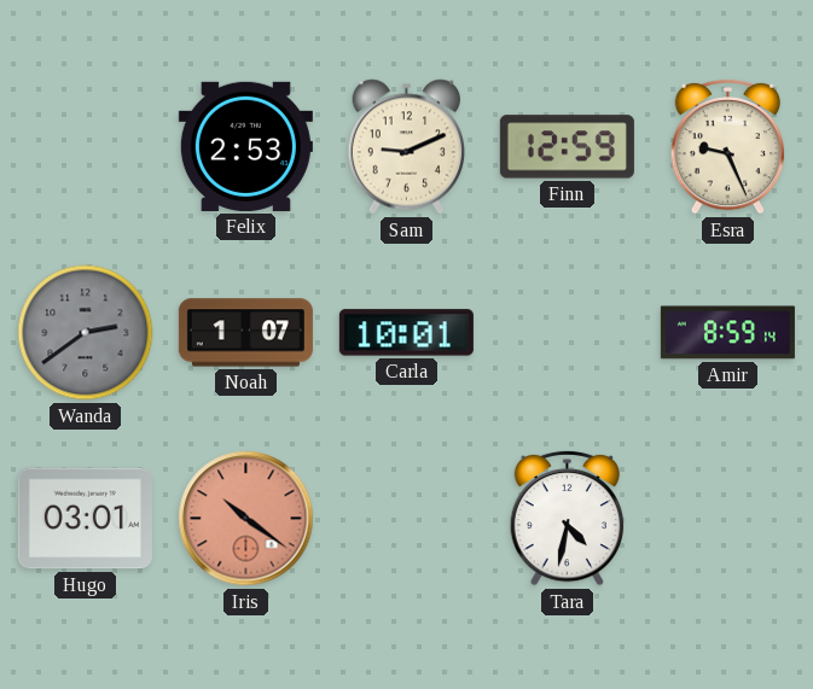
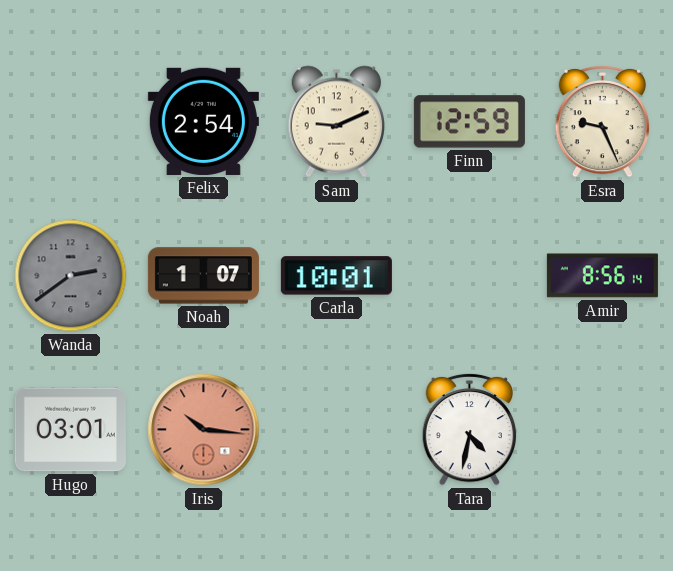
Felix: 2:53 -> 2:54 (203, 121)
Amir: 8:59 -> 8:56 (602, 276)
Iris: 10:21 -> 10:16 (204, 430)
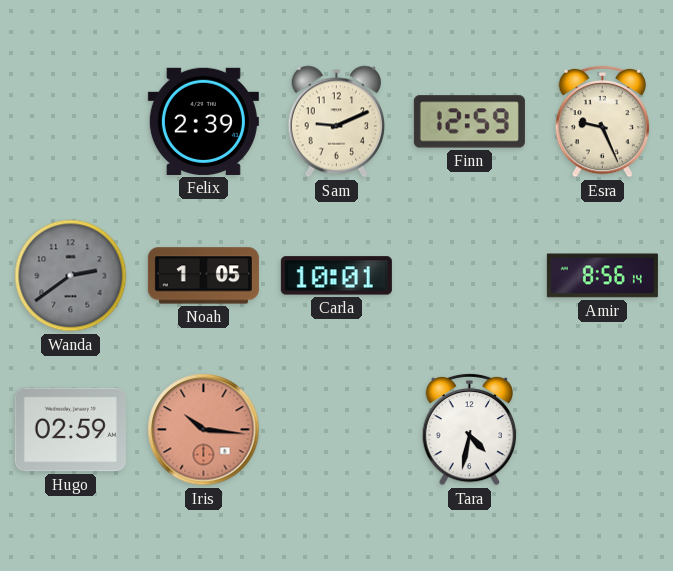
Felix: 2:54 -> 2:39 (203, 121)
Noah: 1:07 -> 1:05 (203, 276)
Hugo: 03:01 -> 02:59 (70, 430)
